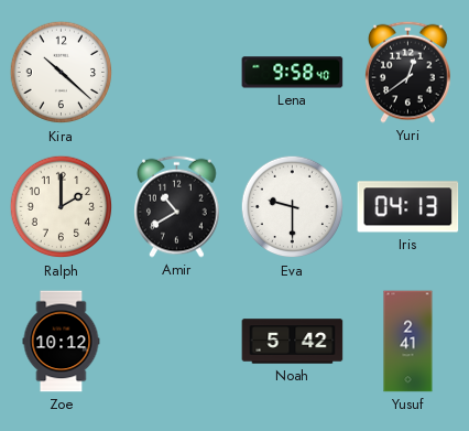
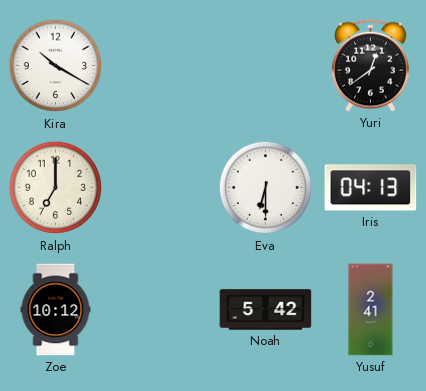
Kira: 10:22 -> 10:20 (56, 66)
Lena: 9:58 -> none (293, 73)
Ralph: 2:00 -> 7:00 (56, 188)
Amir: 10:40 -> none (177, 206)
Eva: 9:30 -> 6:30 (266, 188)
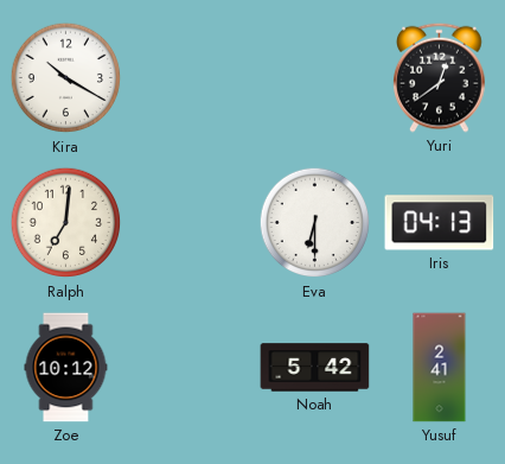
Ralph: 7:00 -> 7:01 (66, 223)
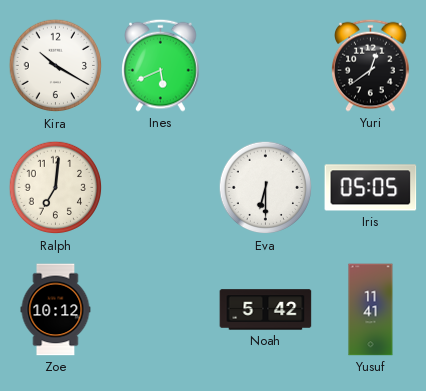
Ines: none -> 5:41 (161, 65)
Iris: 04:13 -> 05:05 (371, 188)
Yusuf: 2:41 -> 11:41 (371, 310)
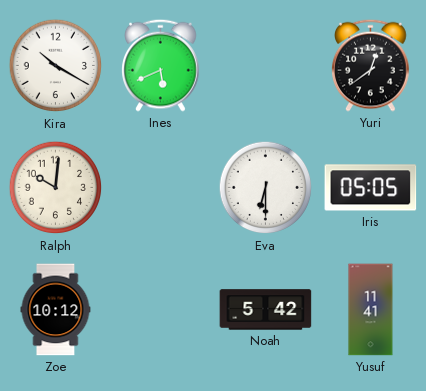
Ralph: 7:01 -> 10:01 (56, 188)
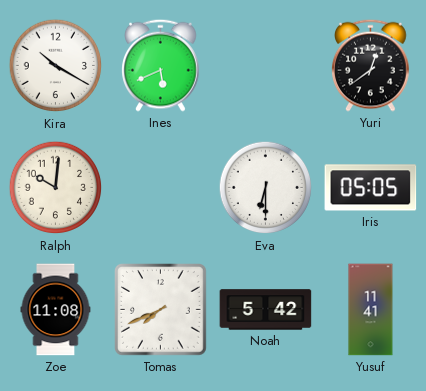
Zoe: 10:12 -> 11:08 (56, 310)
Tomas: none -> 7:41 (161, 310)
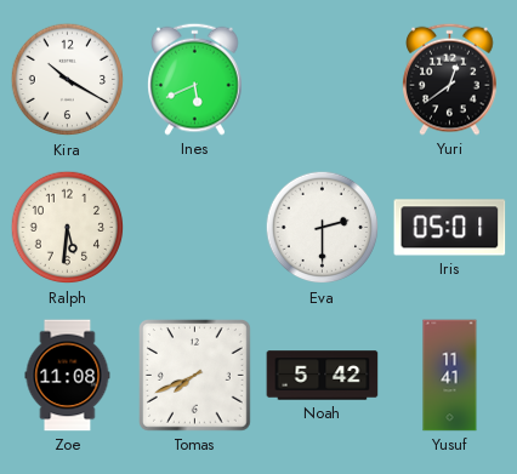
Ralph: 10:01 -> 5:31 (68, 228)
Eva: 6:30 -> 2:30 (323, 228)
Iris: 05:05 -> 05:01 (450, 228)
